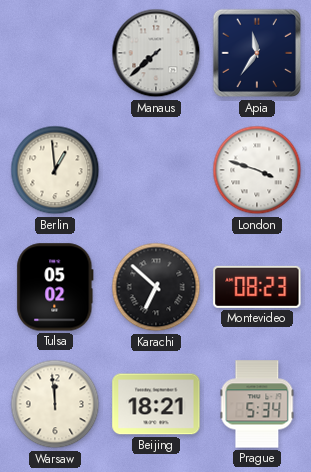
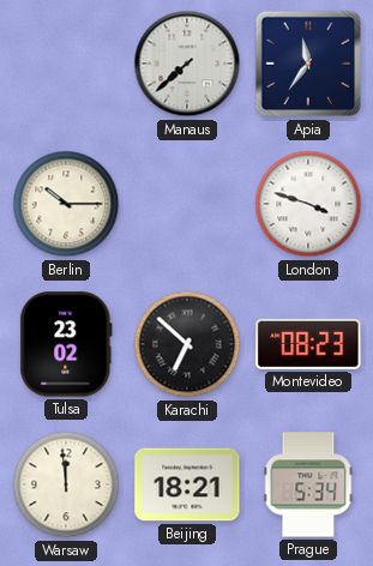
Berlin: 12:59 -> 10:15 (66, 204)
Tulsa: 05:02 -> 23:02 (66, 344)
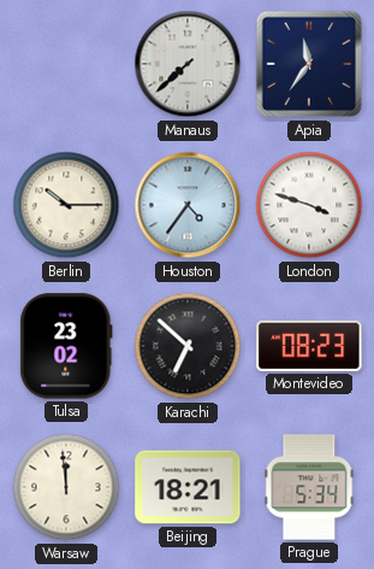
Houston: none -> 4:36 (188, 205)
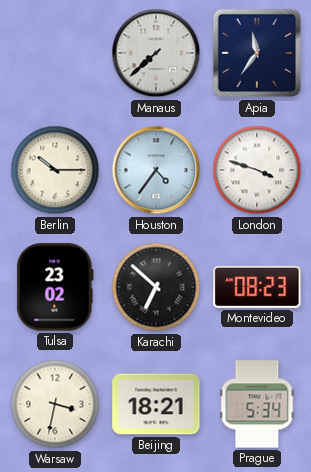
Warsaw: 11:59 -> 3:32 (55, 404)
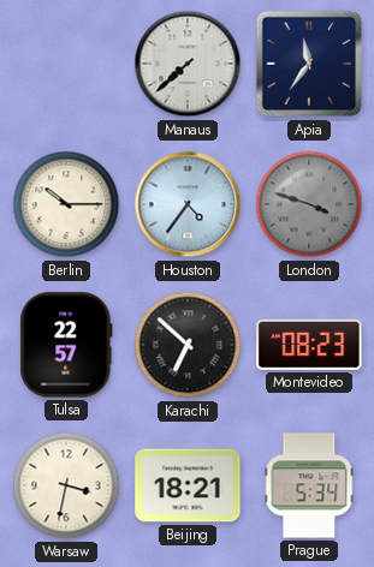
London dial: white -> grey (309, 204)
Tulsa: 23:02 -> 22:57 (66, 345)
